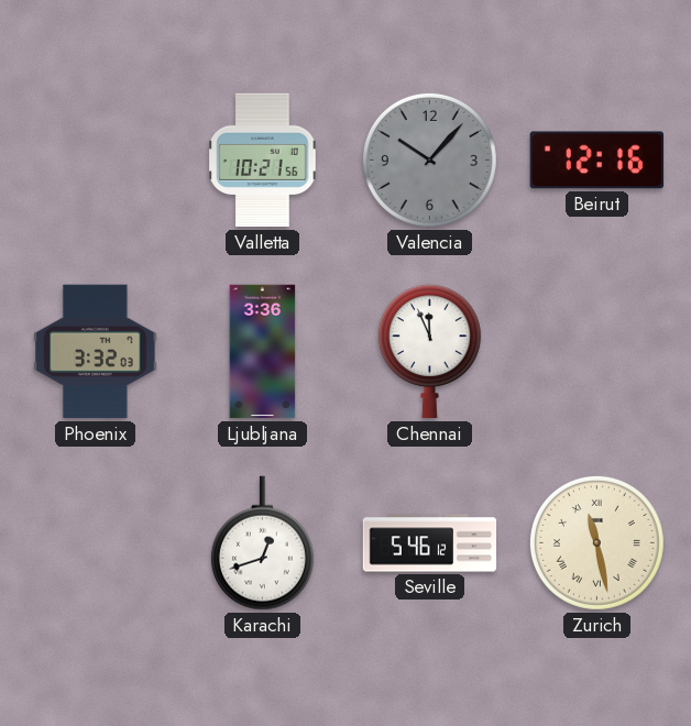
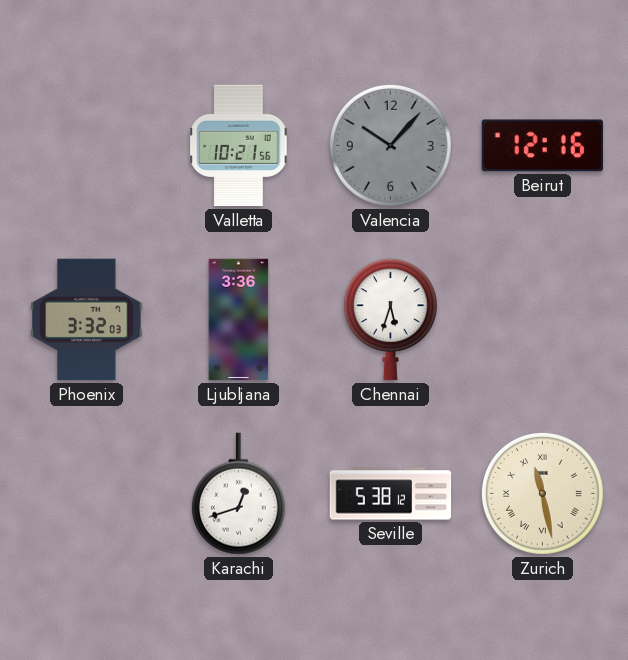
Chennai: 11:56 -> 5:33 (390, 320)
Seville: 5:46 -> 5:38 (391, 494)
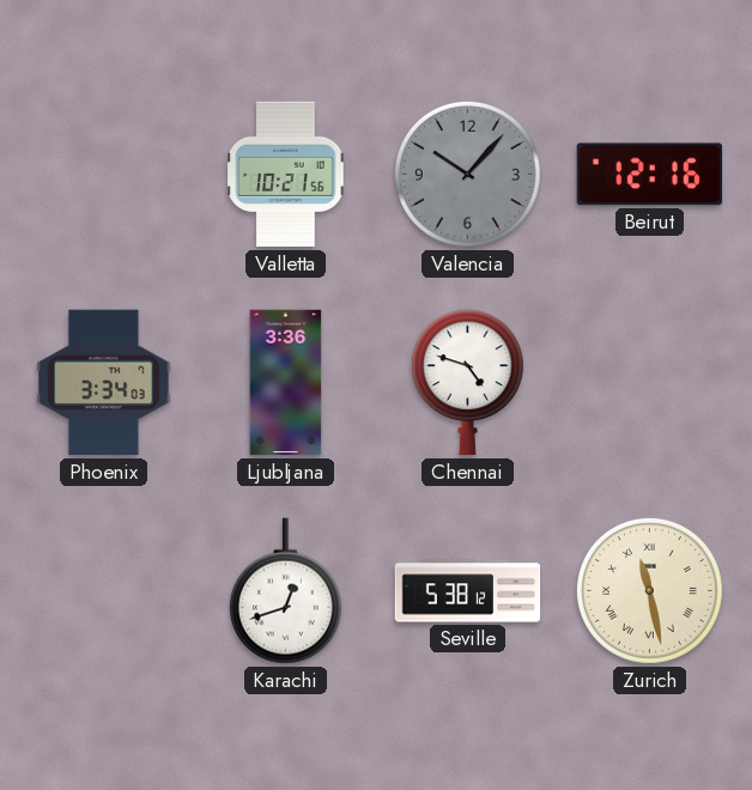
Phoenix: 3:32 -> 3:34 (104, 383)
Chennai: 5:33 -> 4:48 (467, 383)
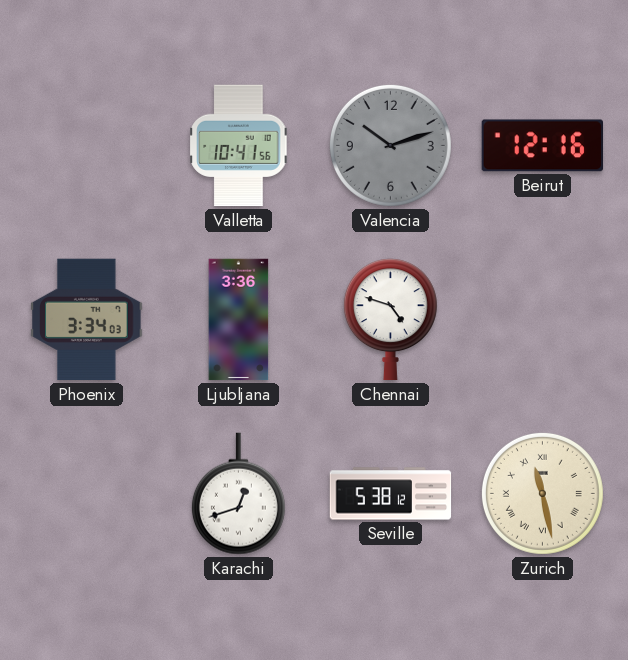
Valletta: 10:21 -> 10:41 (239, 146)
Valencia: 10:07 -> 10:12 (390, 145)
